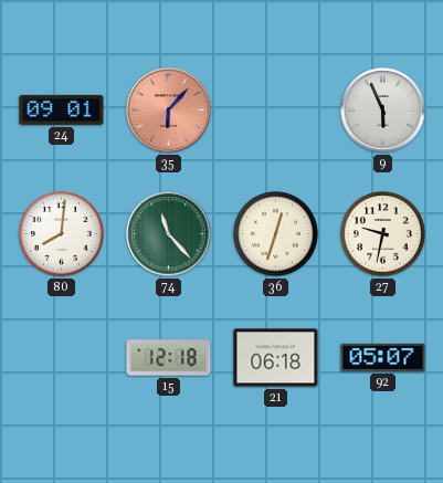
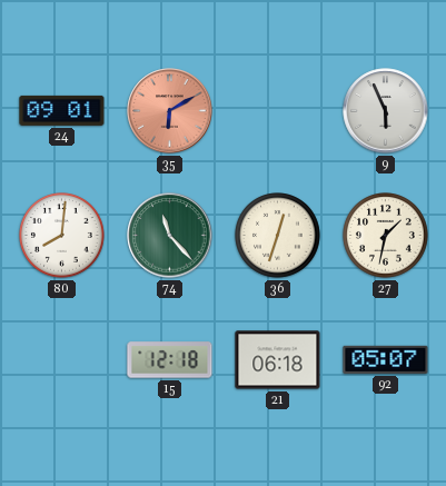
35: 6:07 -> 6:10 (170, 111)
27: 9:32 -> 1:32 (386, 236)
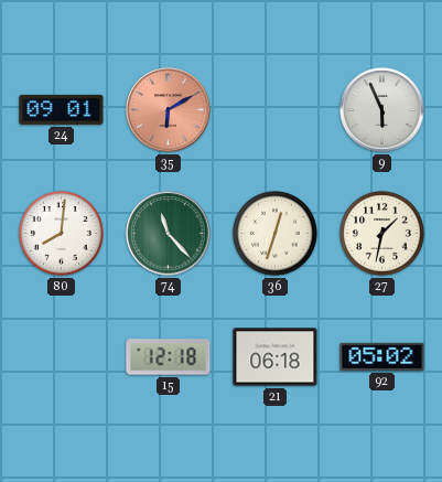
92: 05:07 -> 05:02 (382, 356)
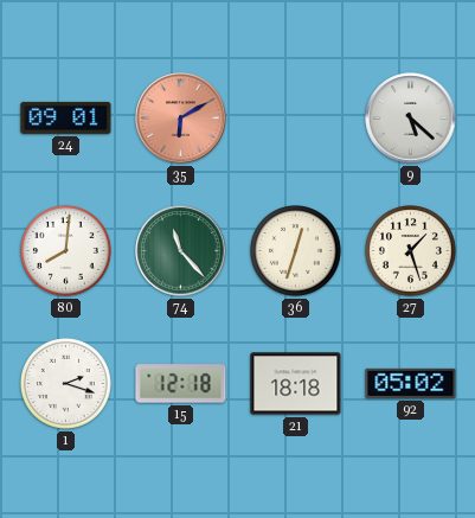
9: 5:56 -> 5:22 (411, 119)
27: 1:32 -> 1:27 (411, 251)
1: none -> 2:18 (66, 384)
21: 06:18 -> 18:18 (296, 384)
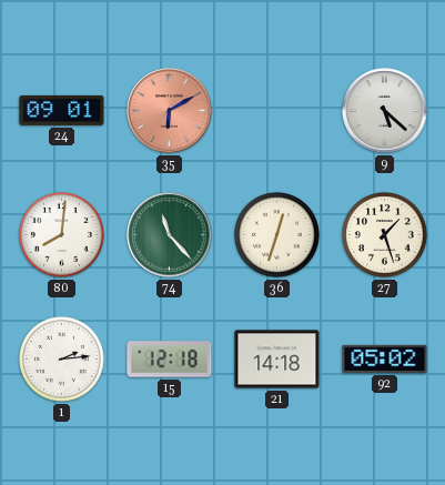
1: 2:18 -> 2:14 (62, 360)
21: 18:18 -> 14:18 (277, 360)
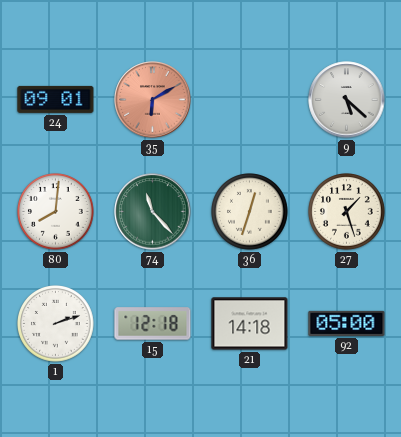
1: 2:14 -> 2:12 (56, 324)
92: 05:02 -> 05:00 (347, 323)
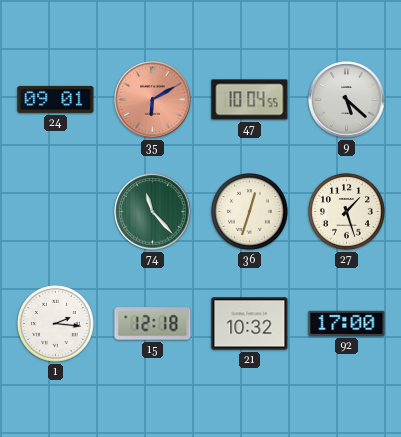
47: none -> 10:04 (250, 100)
80: 8:01 -> none (56, 212)
1: 2:12 -> 2:16 (56, 324)
21: 14:18 -> 10:32 (250, 324)
92: 05:00 -> 17:00 (347, 323)
